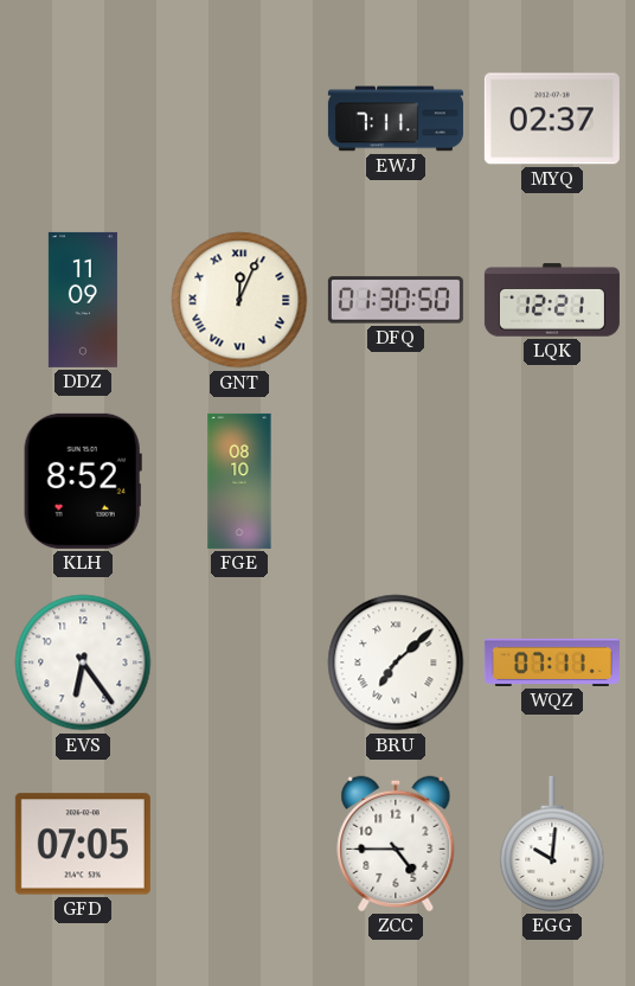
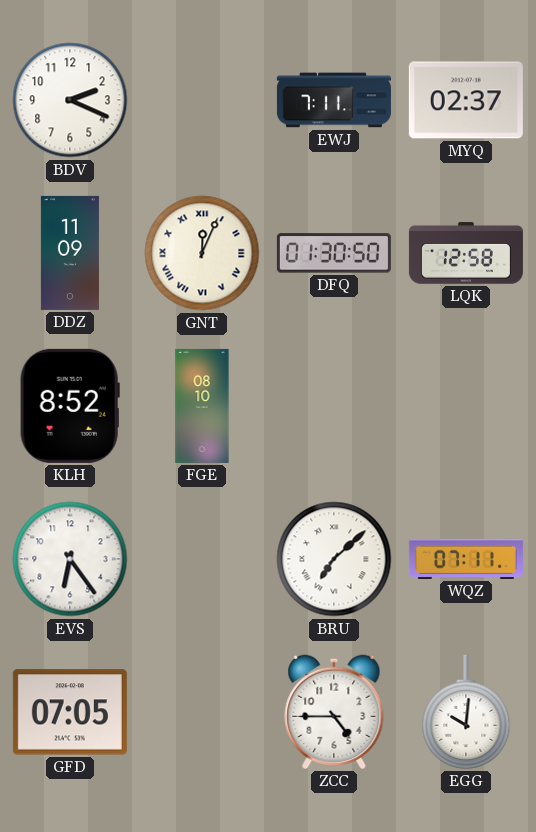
BDV: none -> 2:19 (70, 100)
LQK: 12:21 -> 12:58 (466, 253)
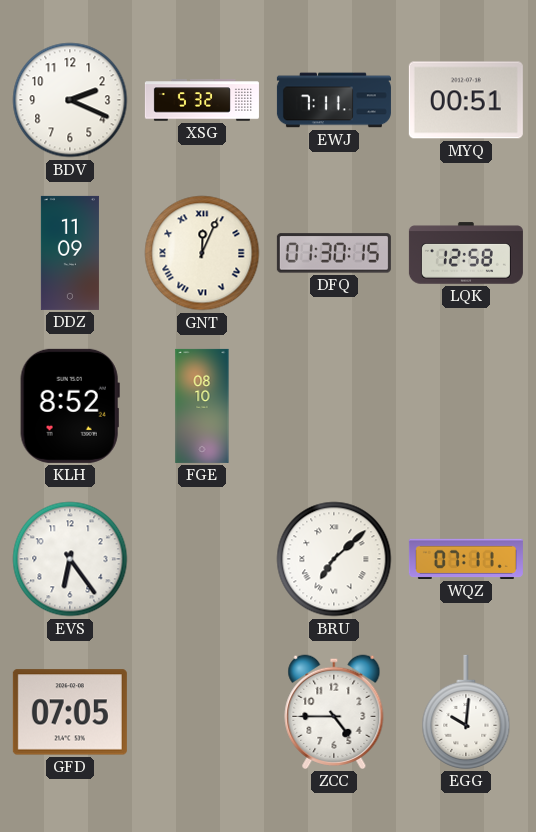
XSG: none -> 5:32 (202, 100)
MYQ: 02:37 -> 00:51 (466, 100)
DFQ: 01:30:50 -> 01:30:15 (334, 253)
